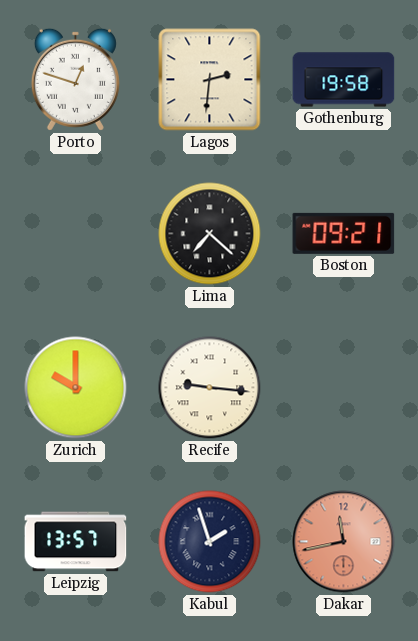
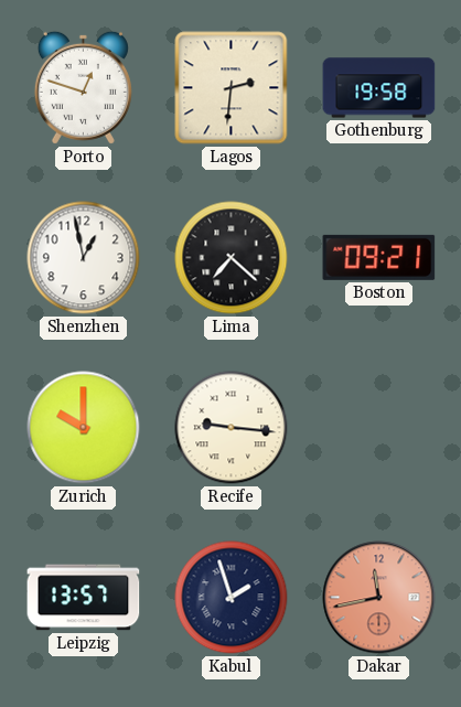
Shenzhen: none -> 12:58 (84, 258)
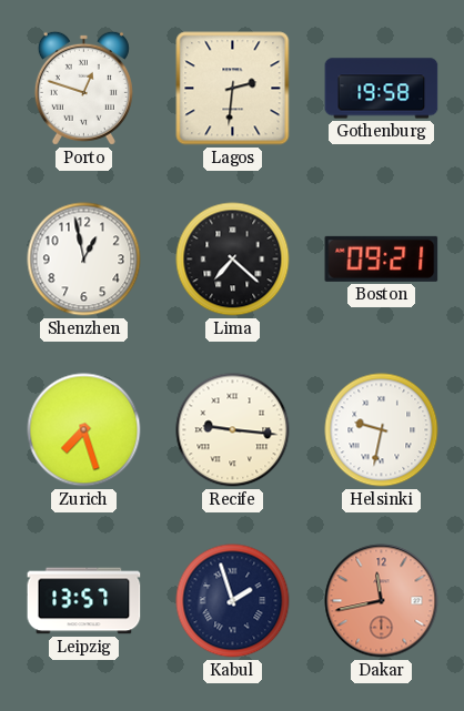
Zurich: 10:00 -> 7:27 (84, 430)
Helsinki: none -> 9:32 (382, 430)
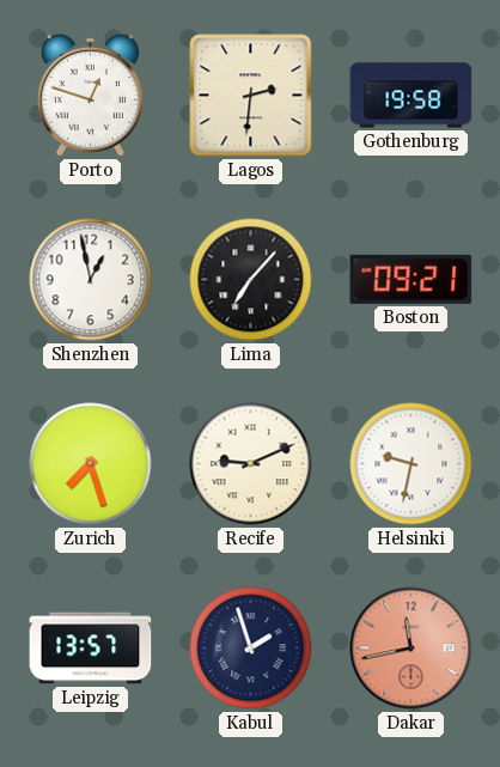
Lima: 7:22 -> 7:07 (251, 280)
Recife: 9:16 -> 9:11 (251, 464)
